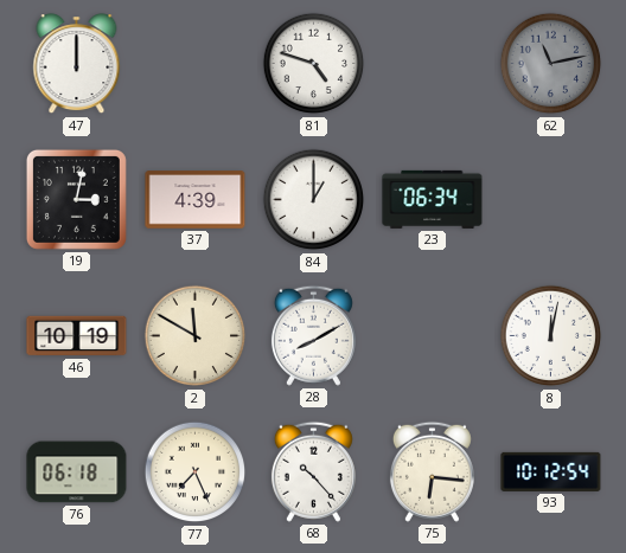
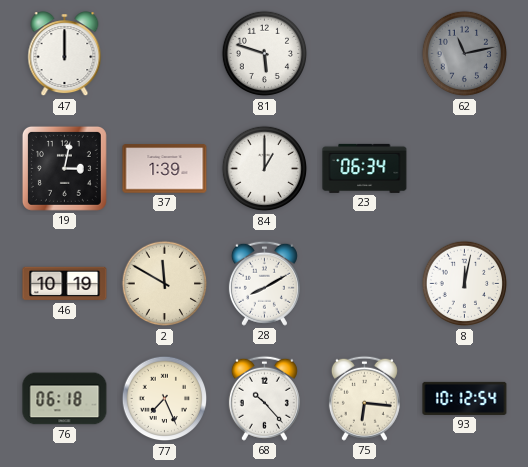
81: 4:48 -> 5:48 (265, 54)
37: 4:39 -> 1:39 (165, 169)
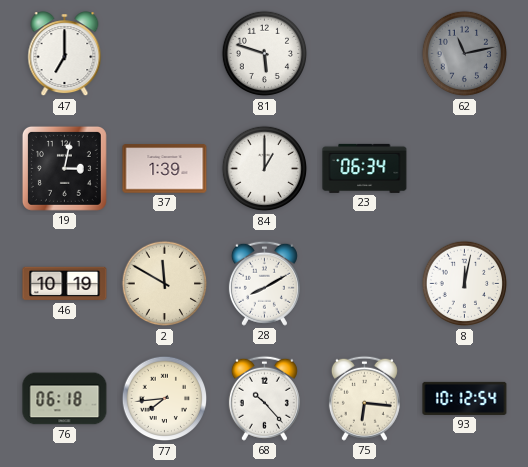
47: 12:00 -> 7:00 (65, 54)
77: 7:26 -> 7:44 (165, 399)
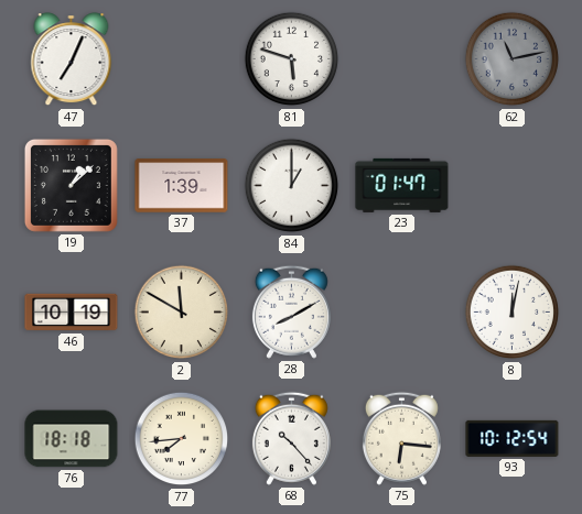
47: 7:00 -> 7:04 (72, 59)
19: 3:02 -> 1:08 (71, 185)
23: 06:34 -> 01:47 (402, 185)
76: 06:18 -> 18:18 (72, 439)
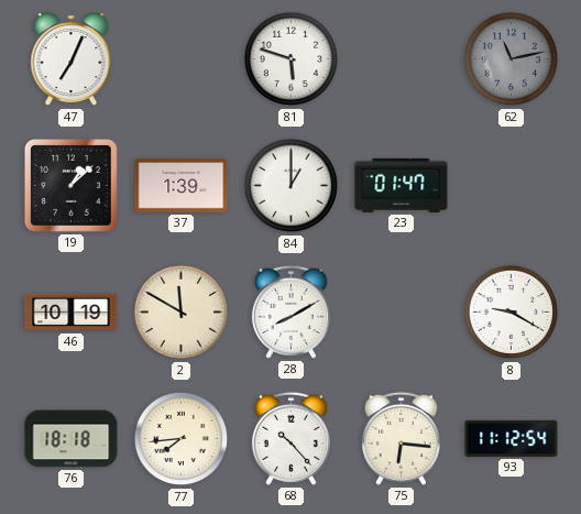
8: 12:02 -> 9:20 (512, 313)
93: 10:12 -> 11:12 (512, 438)
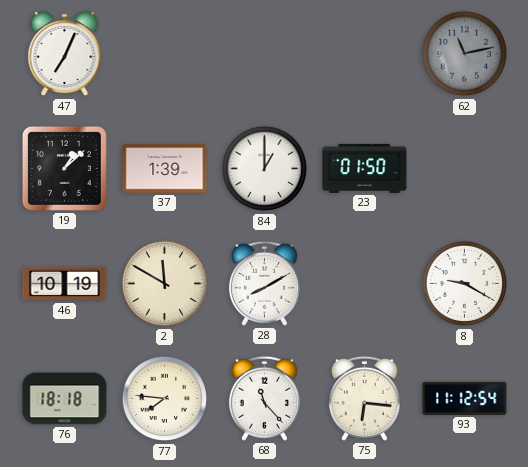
81: 5:48 -> none (292, 59)
23: 01:47 -> 01:50 (365, 168)
77: 7:44 -> 7:46 (165, 399)
68: 10:23 -> 11:23 (264, 398)
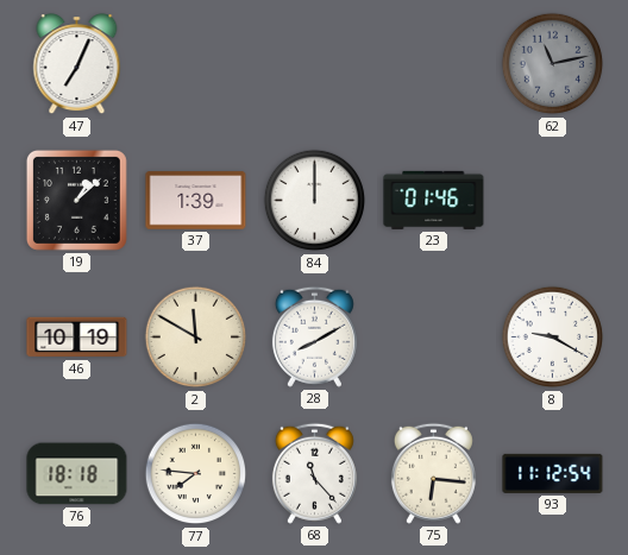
84: 1:00 -> 12:00 (315, 201)
23: 01:50 -> 01:46 (434, 200)
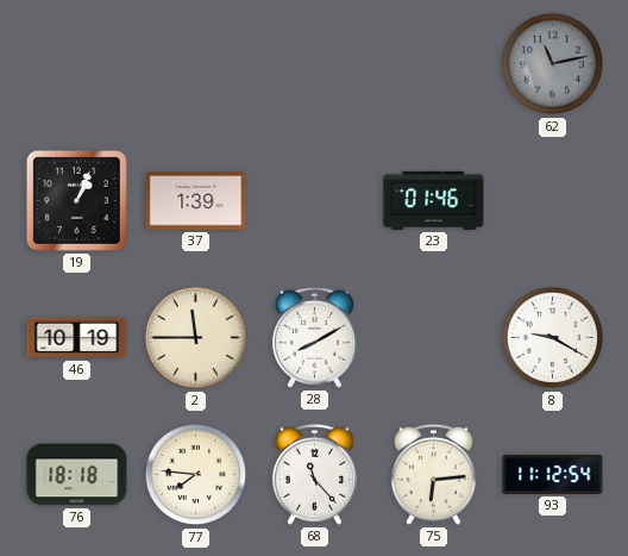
47: 7:04 -> none (77, 64)
19: 1:08 -> 1:04 (76, 200)
84: 12:00 -> none (315, 201)
2: 11:50 -> 11:45 (196, 338)
75: 6:16 -> 6:14 (433, 474)
